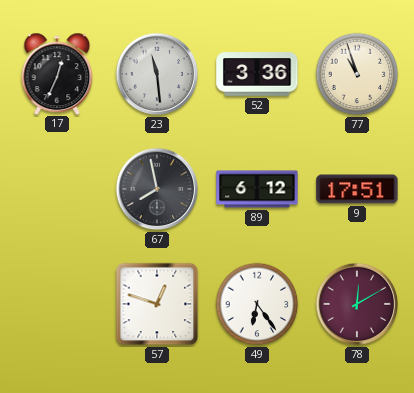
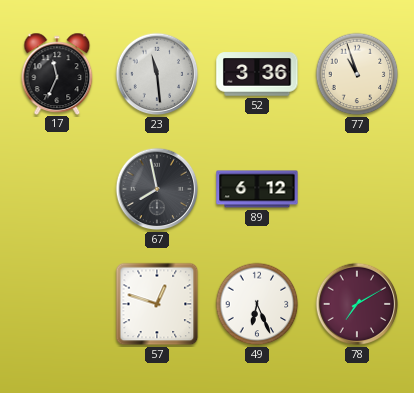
17: 12:34 -> 11:34 (57, 73)
9: 17:51 -> none (357, 189)
49: 6:24 -> 6:26 (257, 304)
78: 12:10 -> 7:10 (357, 304)
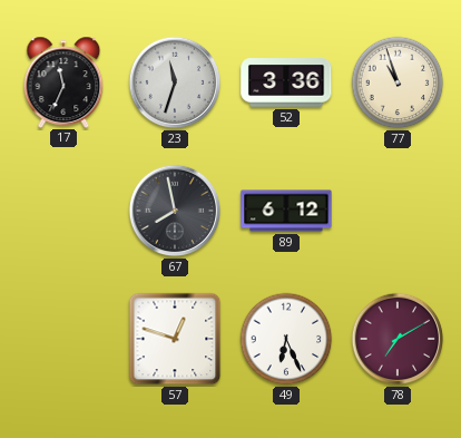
23: 11:29 -> 11:33 (175, 82)
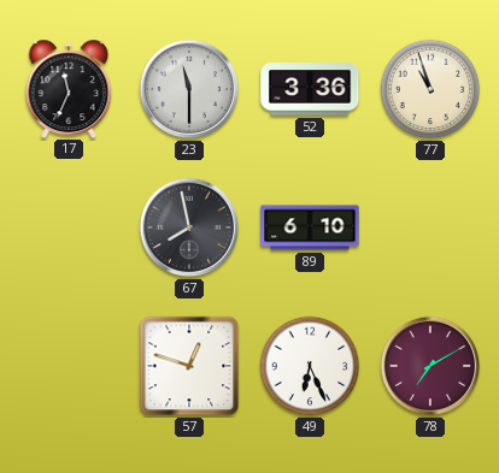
23: 11:33 -> 11:30 (189, 89)
89: 6:12 -> 6:10 (310, 227)
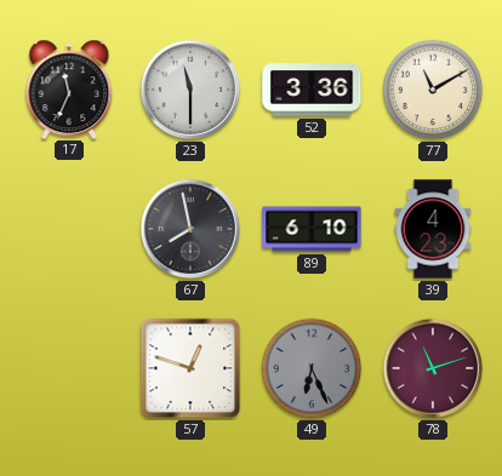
77: 10:57 -> 11:10 (433, 90)
39: none -> 4:23 (433, 229)
49 dial: white -> grey (312, 368)
78: 7:10 -> 11:12 (433, 368)
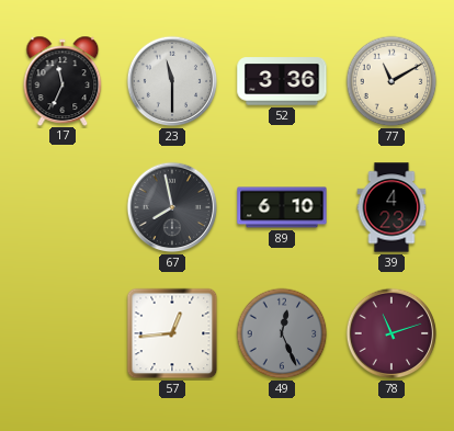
57: 12:48 -> 12:44 (172, 333)
49: 6:26 -> 12:26 (282, 333)
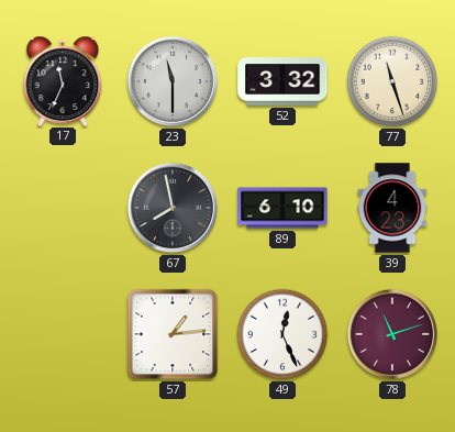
52: 3:36 -> 3:32 (282, 81)
77: 11:10 -> 11:27 (392, 81)
57: 12:44 -> 1:14 (173, 334)
49 dial: grey -> white (282, 334)
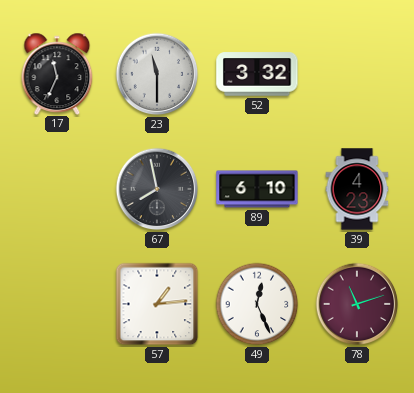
77: 11:27 -> none (392, 81)
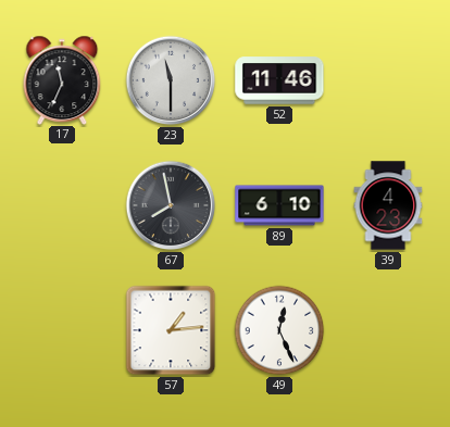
52: 3:32 -> 11:46 (279, 80)
78: 11:12 -> none (357, 304)
